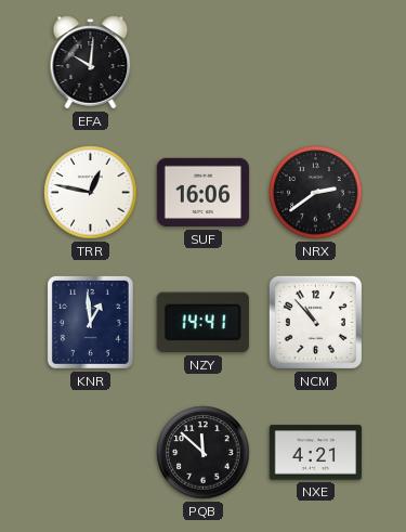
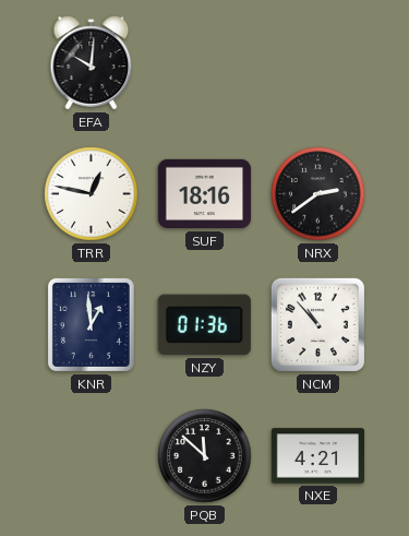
SUF: 16:06 -> 18:16 (205, 194)
NZY: 14:41 -> 01:36 (204, 325)
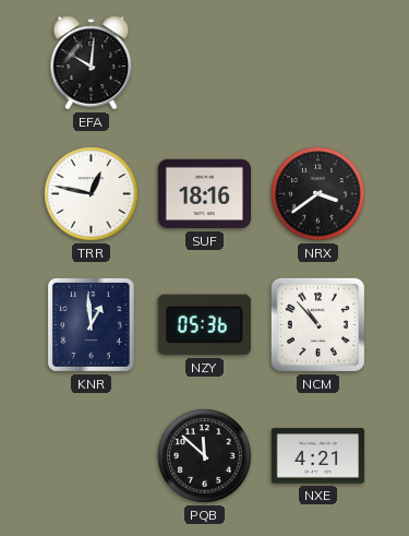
NRX: 2:39 -> 3:39 (318, 194)
NZY: 01:36 -> 05:36 (204, 325)
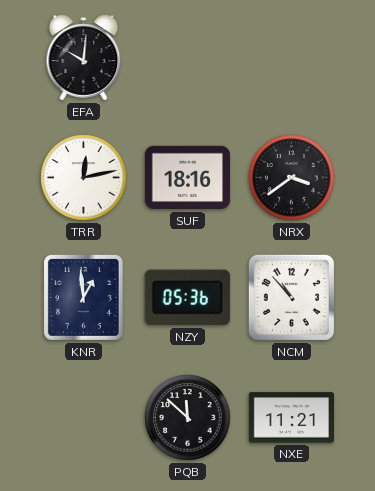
TRR: 12:47 -> 12:13 (84, 178)
NXE: 4:21 -> 11:21 (292, 418)
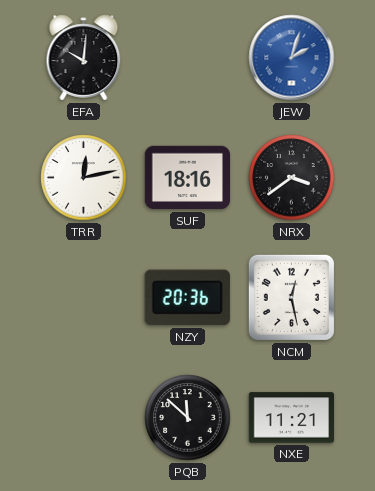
JEW: none -> 2:03 (292, 58)
KNR: 12:59 -> none (83, 297)
NZY: 05:36 -> 20:36 (187, 298)
NCM: 10:53 -> 12:28 (291, 297)
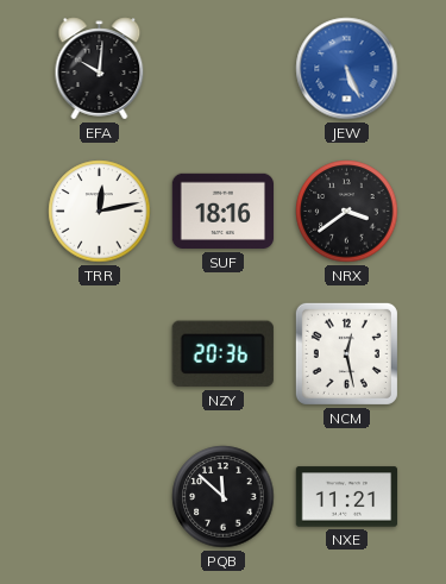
JEW: 2:03 -> 5:26 (347, 69)
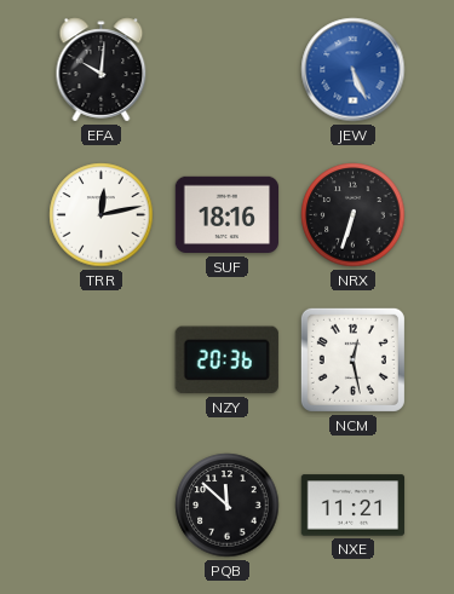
NRX: 3:39 -> 6:33 (354, 215)
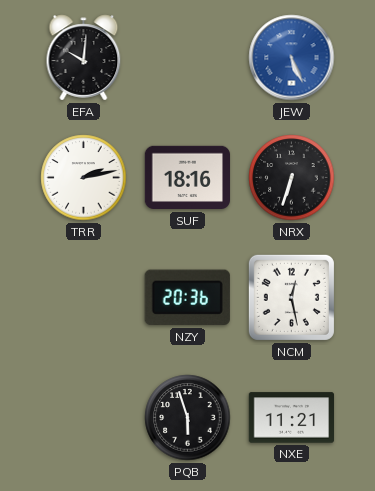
TRR: 12:13 -> 2:13 (84, 178)
PQB: 11:52 -> 5:57 (188, 418)
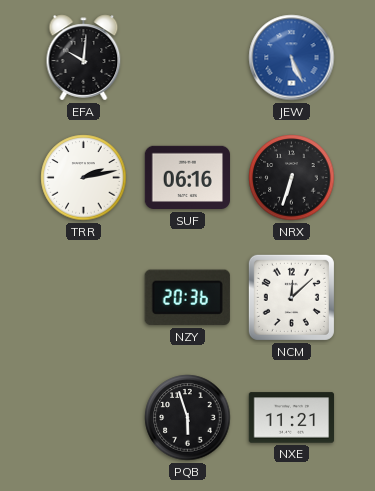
SUF: 18:16 -> 06:16 (188, 178)
NCM: 12:28 -> 12:08 (291, 297)
